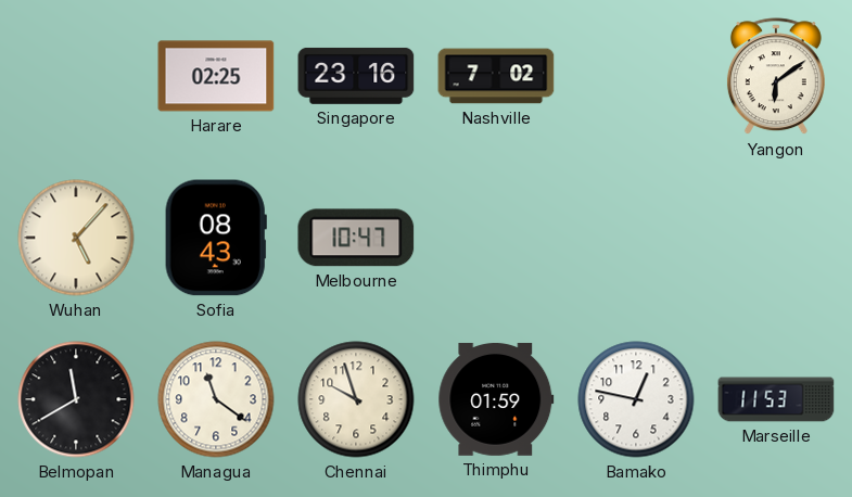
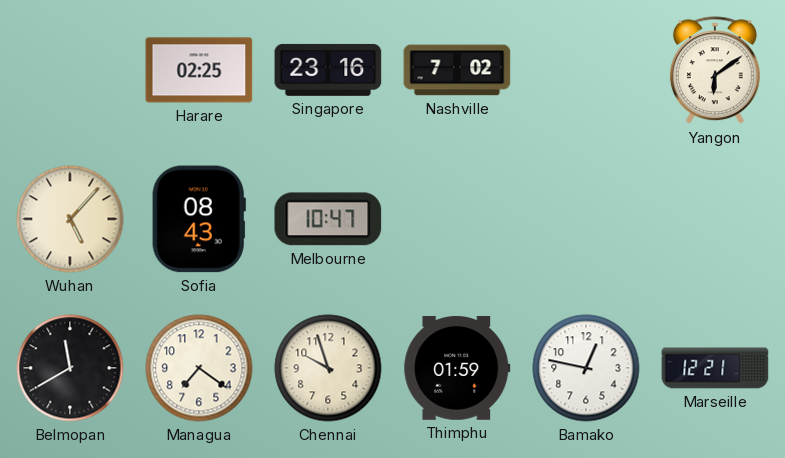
Managua: 11:21 -> 7:21 (199, 368)
Marseille: 11:53 -> 12:21 (715, 368)
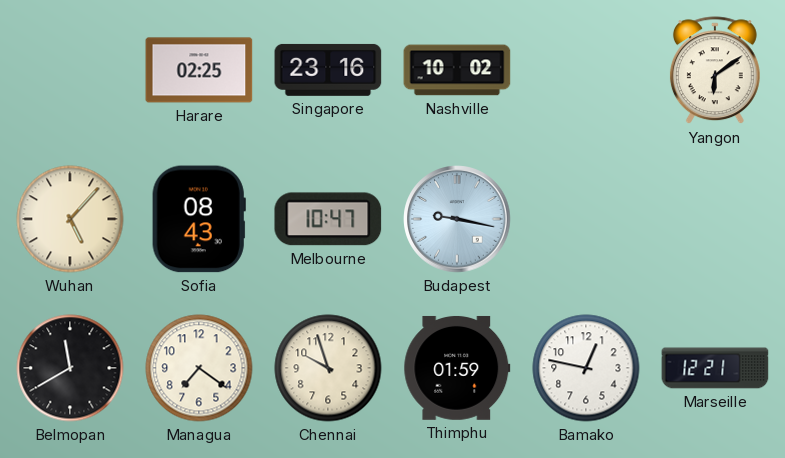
Nashville: 7:02 -> 10:02 (457, 70)
Budapest: none -> 9:17 (457, 219)
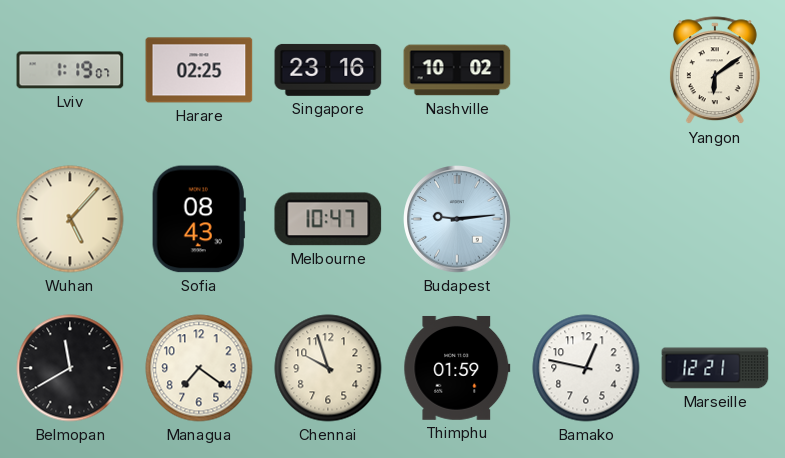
Lviv: none -> 1:19 (70, 70)
Budapest: 9:17 -> 9:14 (457, 219)
